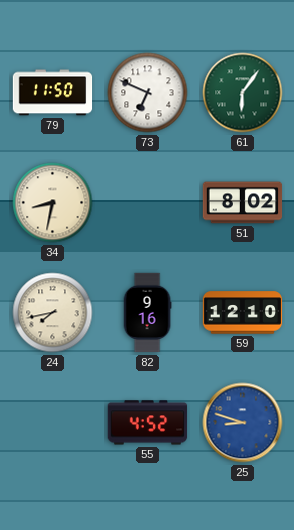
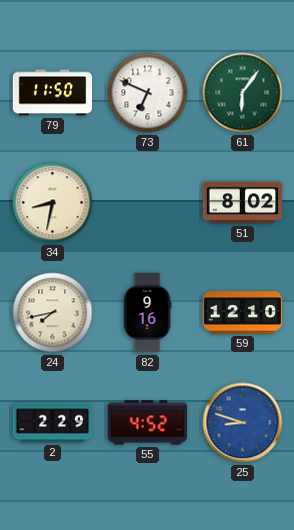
2: none -> 2:29 (53, 423)
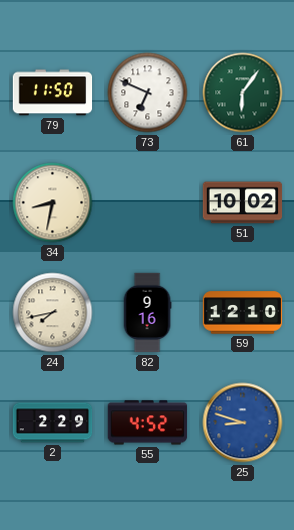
51: 8:02 -> 10:02 (243, 203)
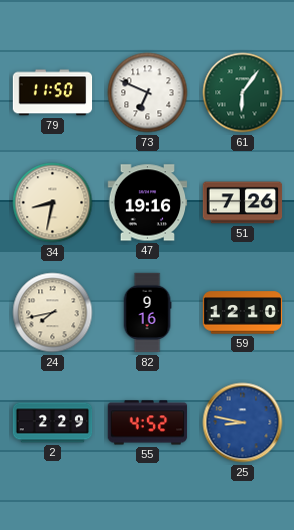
47: none -> 19:16 (148, 203)
51: 10:02 -> 7:26 (243, 203)
25: 8:48 -> 8:47 (243, 423)
